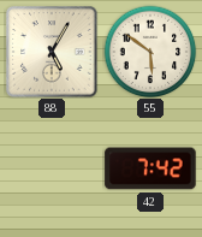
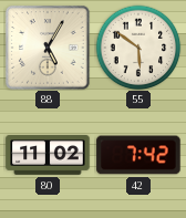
80: none -> 11:02 (48, 155)
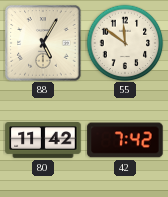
55: 5:51 -> 11:51 (125, 43)
80: 11:02 -> 11:42 (43, 140)
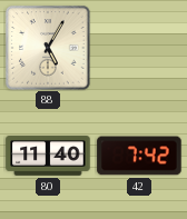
55: 11:51 -> none (125, 43)
80: 11:42 -> 11:40 (48, 156)
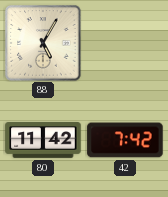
80: 11:40 -> 11:42 (43, 140)
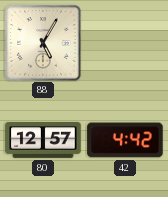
80: 11:42 -> 12:57 (43, 140)
42: 7:42 -> 4:42 (125, 140)
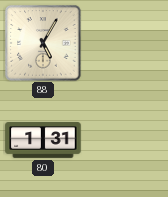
80: 12:57 -> 1:31 (43, 140)
42: 4:42 -> none (125, 140)
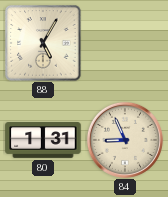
84: none -> 8:56 (125, 140)
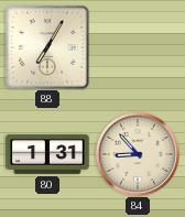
88: 5:05 -> 7:05 (47, 47)
84: 8:56 -> 8:53 (138, 154)
